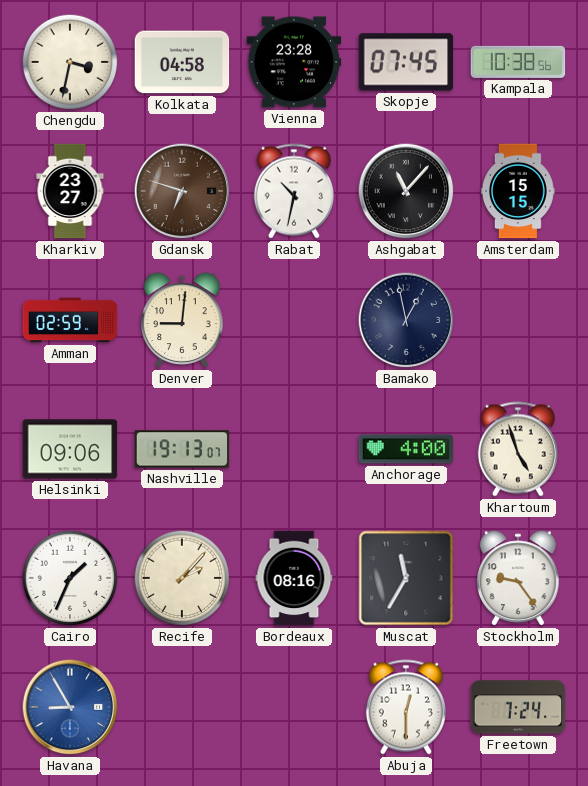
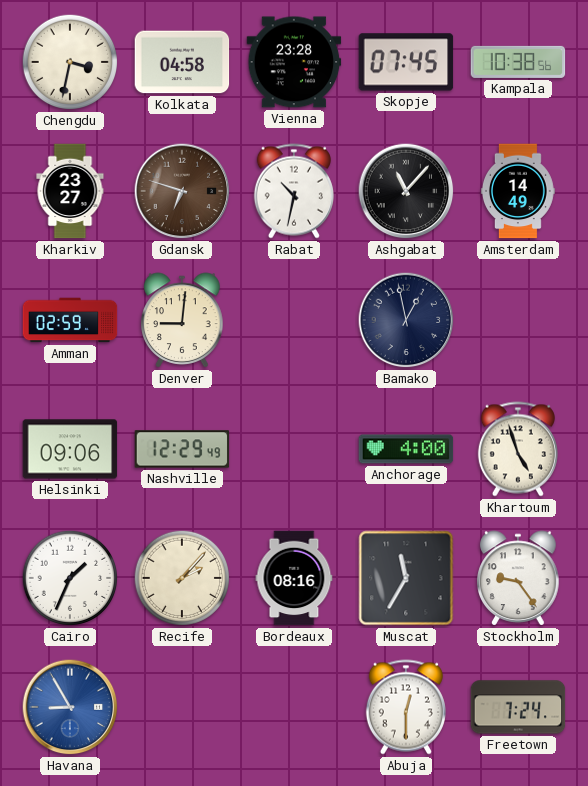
Amsterdam: 15:15 -> 14:49 (518, 191)
Nashville: 19:13 -> 12:29 (182, 449)
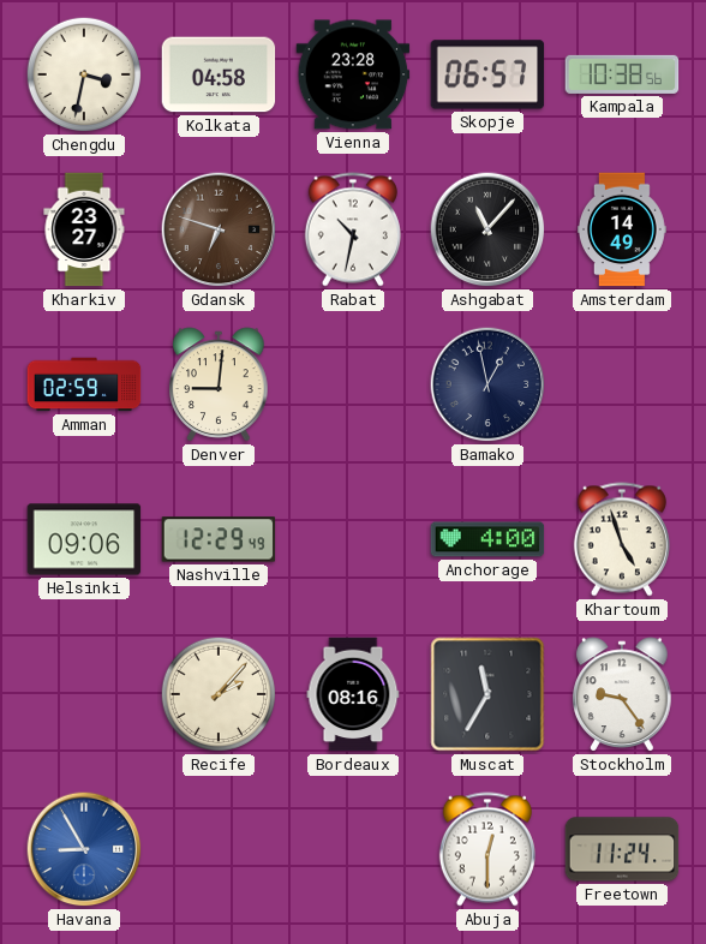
Skopje: 07:45 -> 06:57 (487, 74)
Cairo: 1:34 -> none (70, 578)
Freetown: 7:24 -> 11:24 (622, 849)
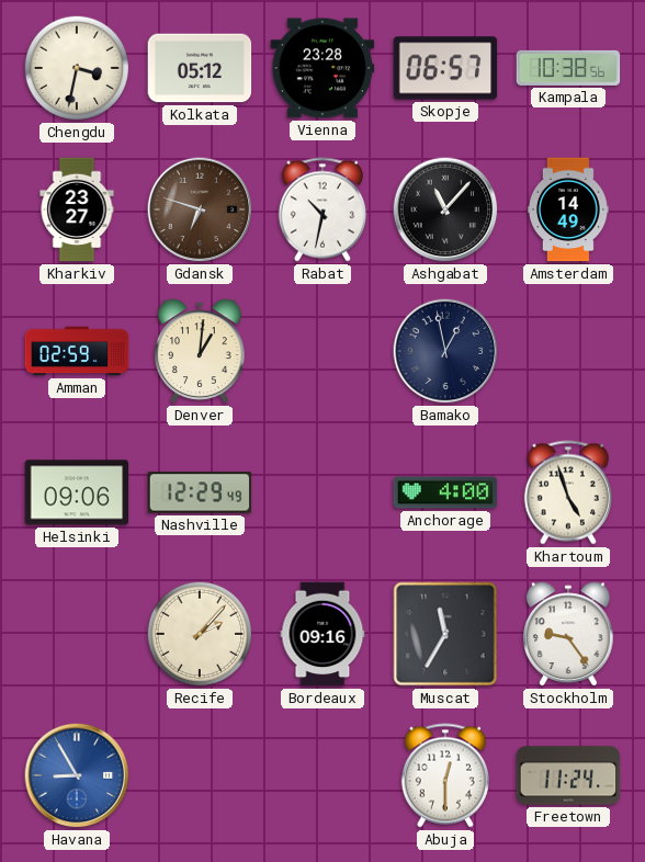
Kolkata: 04:58 -> 05:12 (200, 68)
Denver: 9:01 -> 1:01 (200, 351)
Bordeaux: 08:16 -> 09:16 (322, 634)
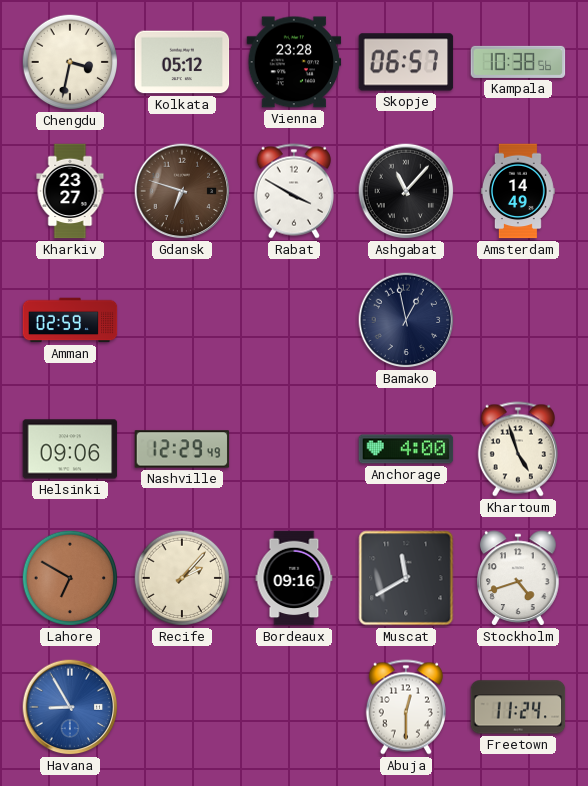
Rabat: 10:32 -> 3:50 (294, 191)
Denver: 1:01 -> none (200, 351)
Lahore: none -> 6:50 (70, 578)
Muscat: 11:35 -> 11:40 (406, 578)
Stockholm: 9:24 -> 4:42 (518, 578)
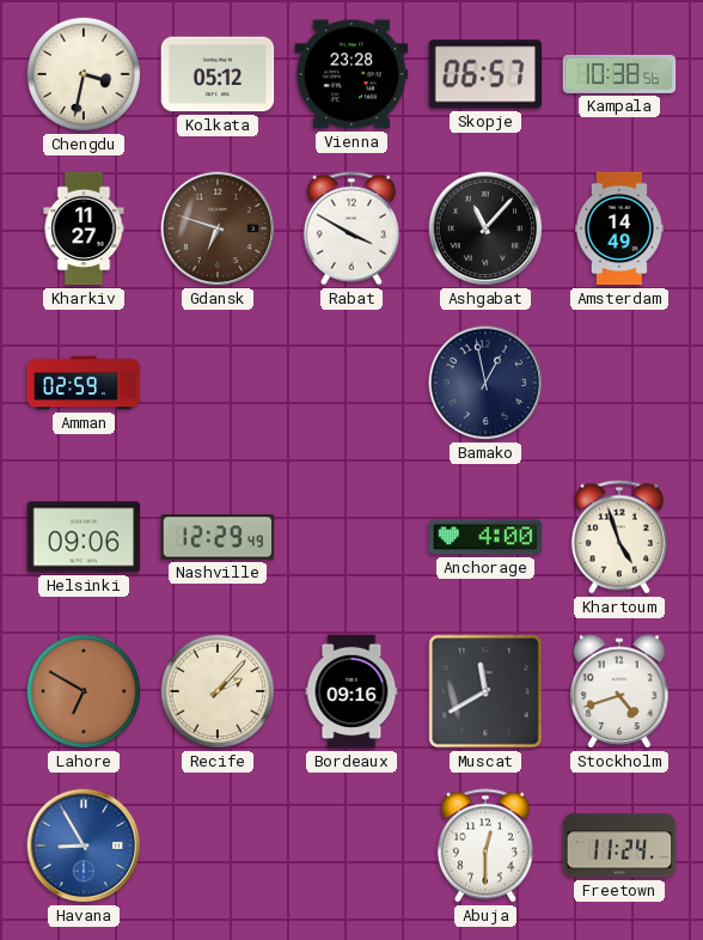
Kharkiv: 23:27 -> 11:27 (84, 228)
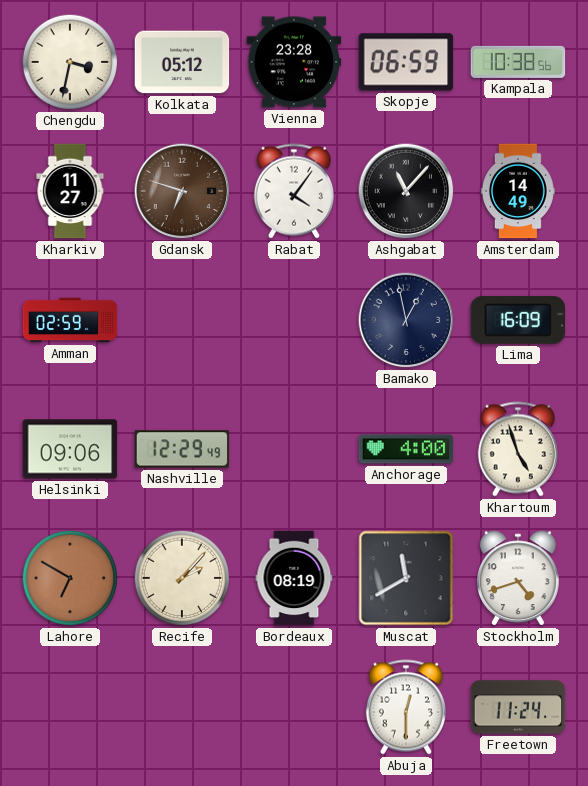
Skopje: 06:57 -> 06:59 (406, 62)
Rabat: 3:50 -> 4:06 (294, 191)
Lima: none -> 16:09 (518, 320)
Bordeaux: 09:16 -> 08:19 (294, 578)
Havana: 8:55 -> none (84, 846)
